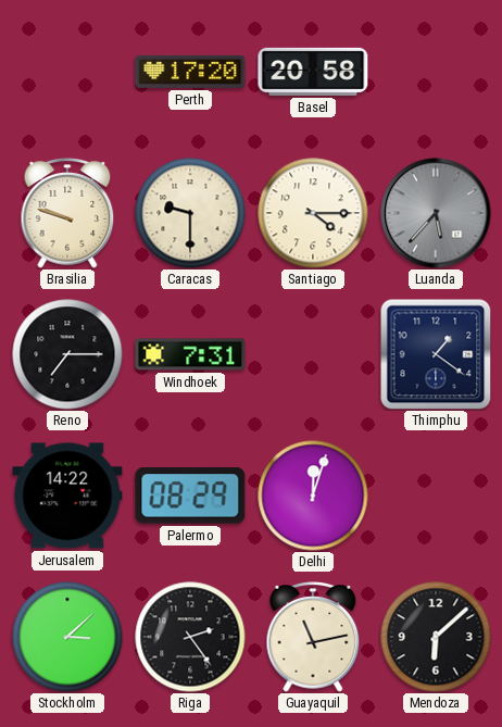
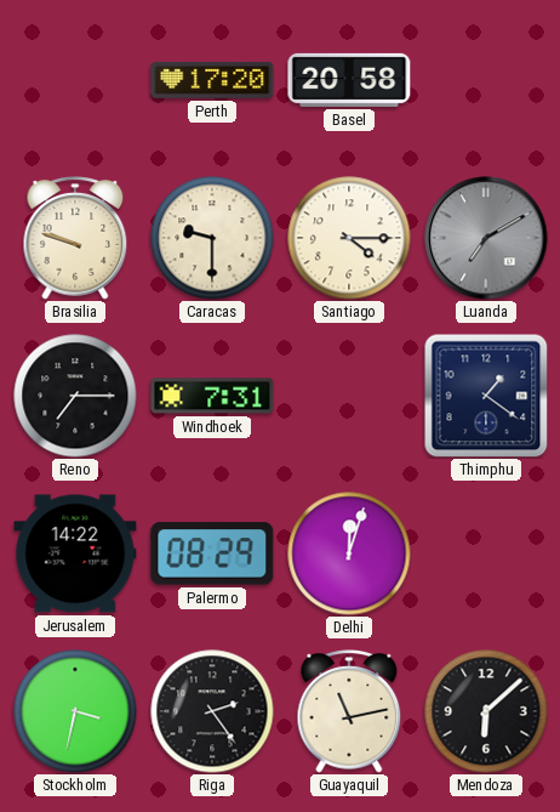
Luanda: 5:37 -> 7:10 (486, 238)
Stockholm: 3:08 -> 3:32 (75, 711)
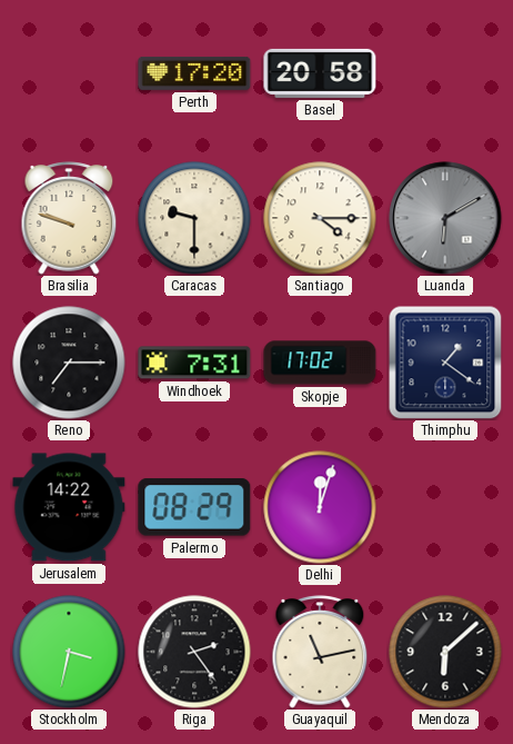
Luanda: 7:10 -> 6:10 (445, 218)
Skopje: none -> 17:02 (320, 363)
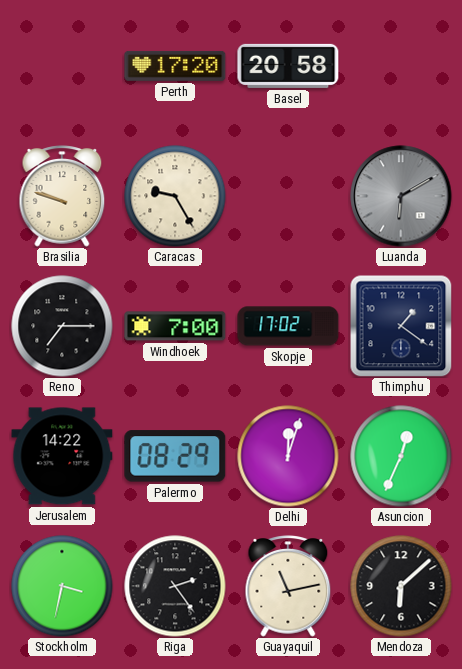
Caracas: 9:30 -> 9:25 (175, 196)
Santiago: 4:15 -> none (320, 218)
Windhoek: 7:31 -> 7:00 (175, 326)
Asuncion: none -> 12:34 (401, 456)
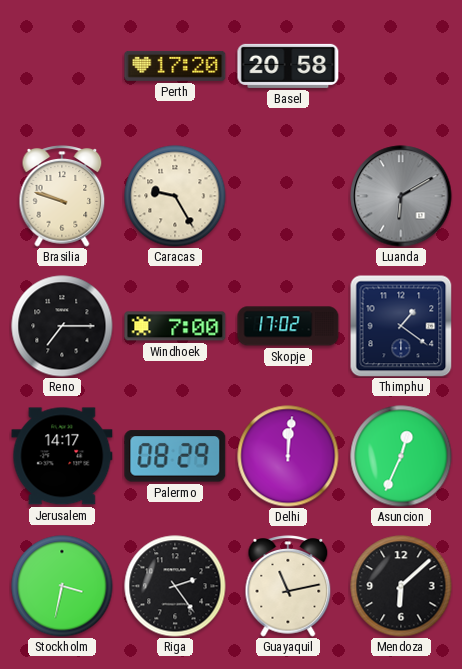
Jerusalem: 14:22 -> 14:17 (62, 456)
Delhi: 12:03 -> 12:01 (288, 456)
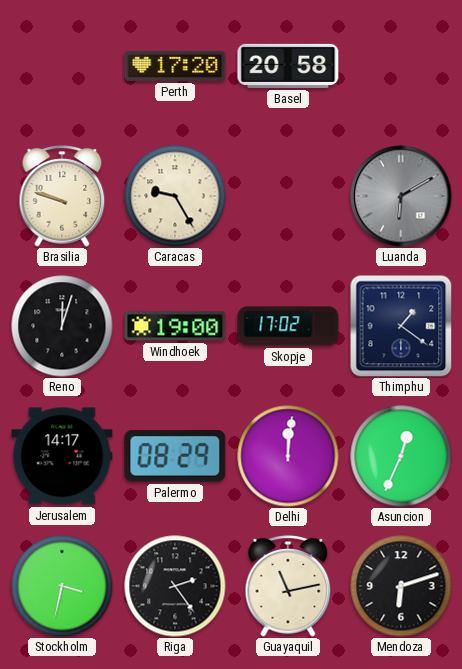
Reno: 7:15 -> 12:03 (62, 326)
Windhoek: 7:00 -> 19:00 (175, 326)
Mendoza: 6:08 -> 6:12 (401, 586)
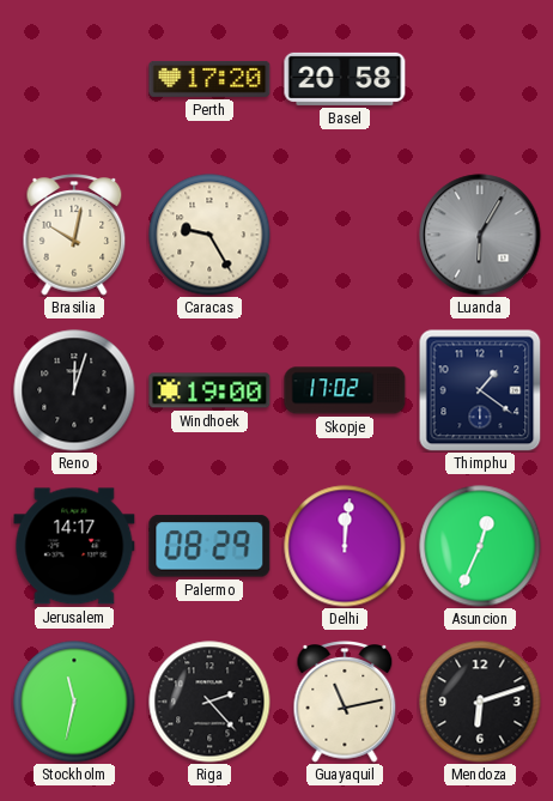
Brasilia: 9:48 -> 10:02 (74, 235)
Luanda: 6:10 -> 6:05 (480, 235)
Stockholm: 3:32 -> 11:32 (74, 702)
Riga: 2:24 -> 2:23 (209, 702)
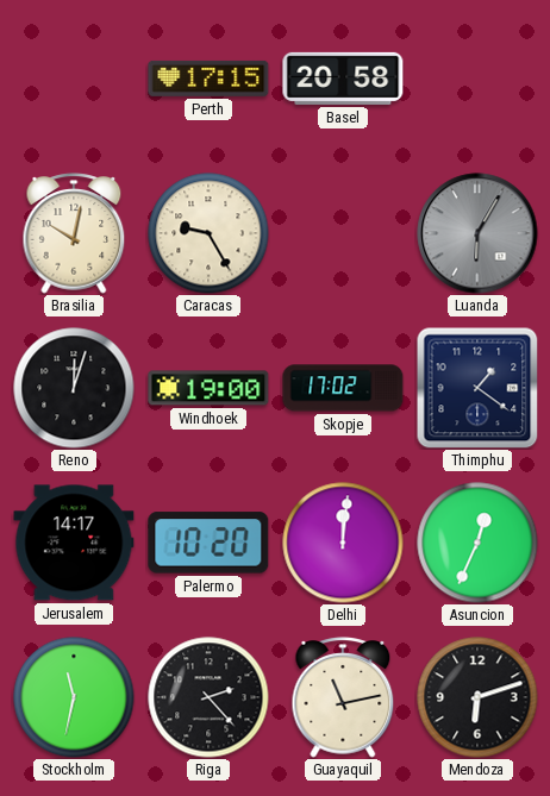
Perth: 17:20 -> 17:15 (208, 79)
Palermo: 08:29 -> 10:20 (208, 543)
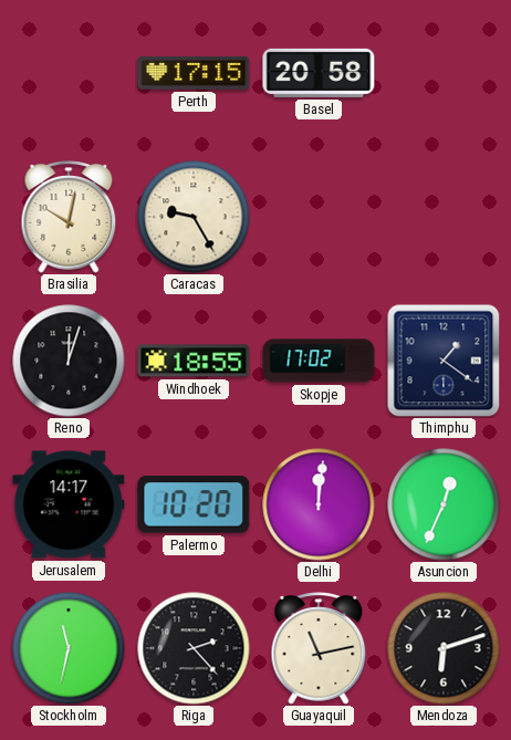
Luanda: 6:05 -> none (477, 233)
Windhoek: 19:00 -> 18:55 (194, 361)
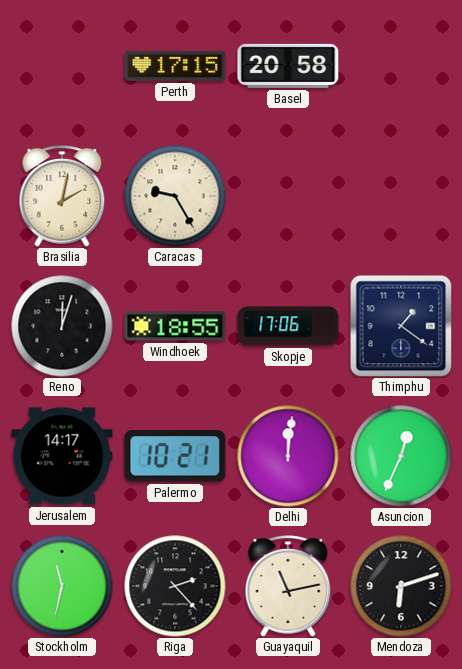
Brasilia: 10:02 -> 2:02 (62, 196)
Skopje: 17:02 -> 17:06 (288, 326)
Palermo: 10:20 -> 10:21 (175, 456)
